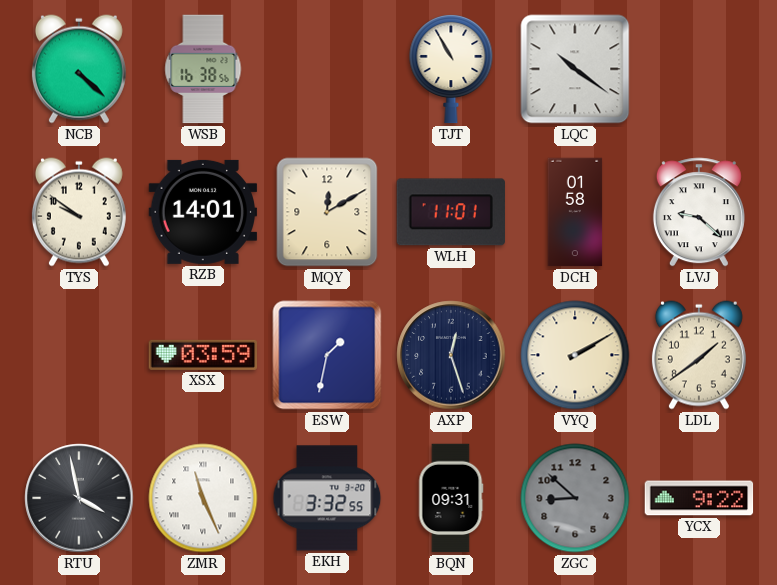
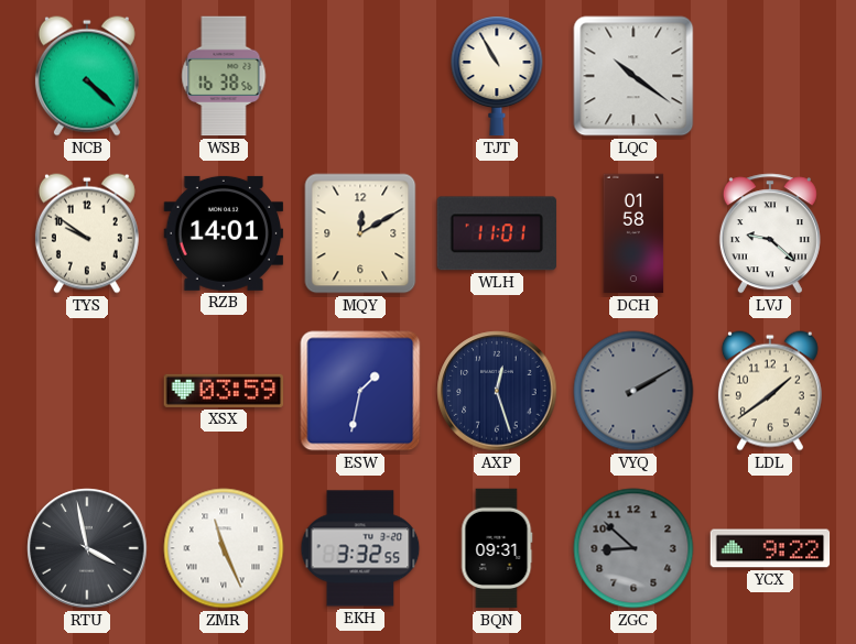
VYQ dial: cream -> grey (633, 391)
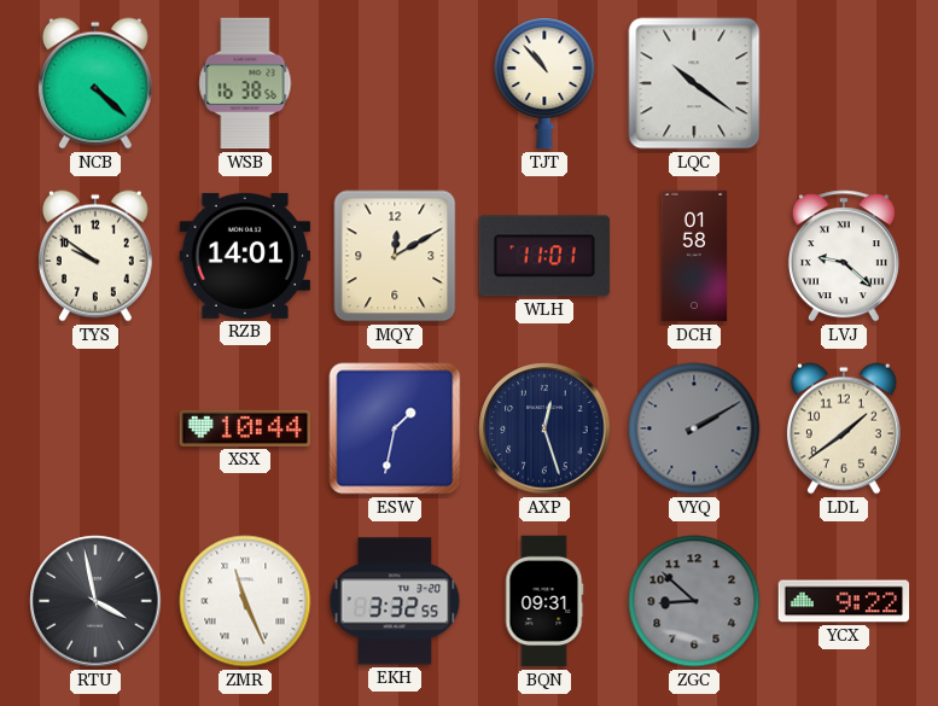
TJT: 10:55 -> 10:53 (544, 84)
XSX: 03:59 -> 10:44 (245, 428)
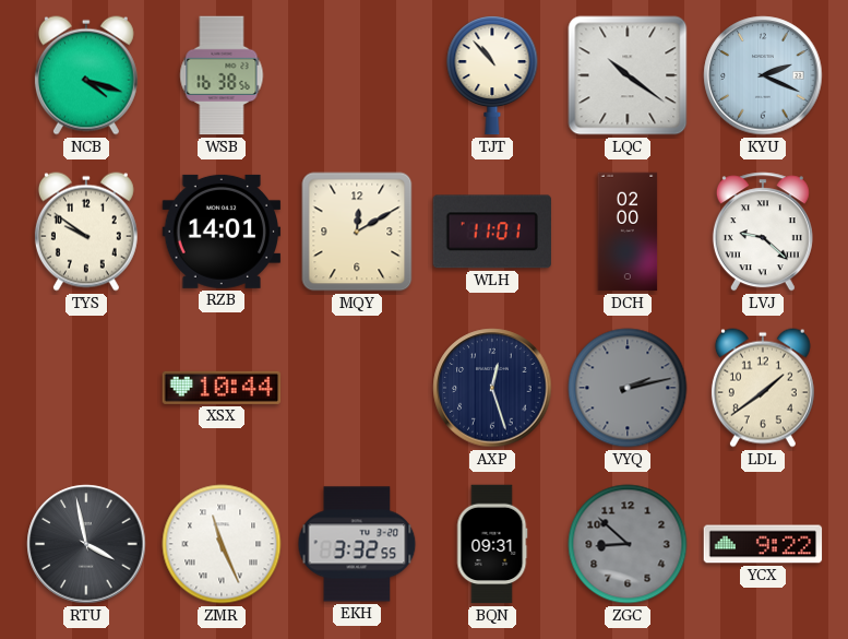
NCB: 4:22 -> 4:18 (86, 75)
KYU: none -> 2:19 (763, 75)
DCH: 01:58 -> 02:00 (628, 232)
ESW: 1:32 -> none (395, 428)
VYQ: 2:10 -> 2:13 (628, 388)
